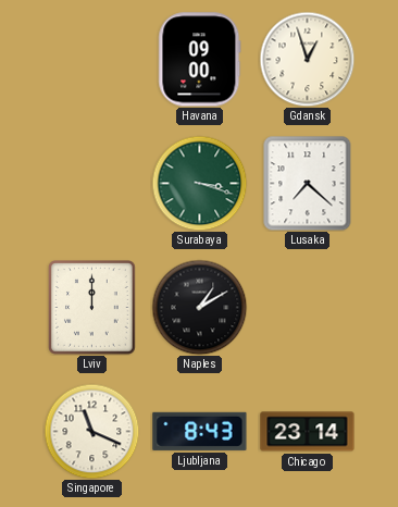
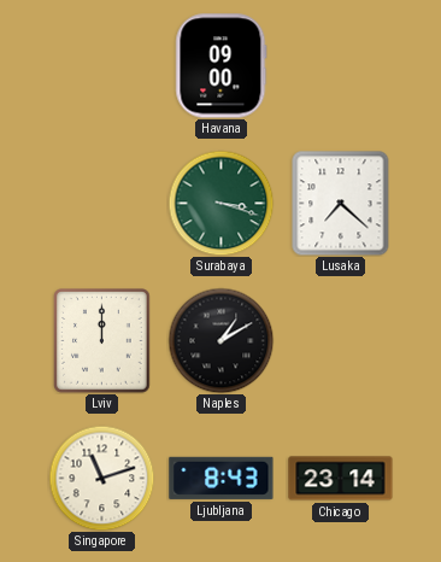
Gdansk: 12:57 -> none (307, 59)
Singapore: 11:19 -> 11:12 (101, 478)
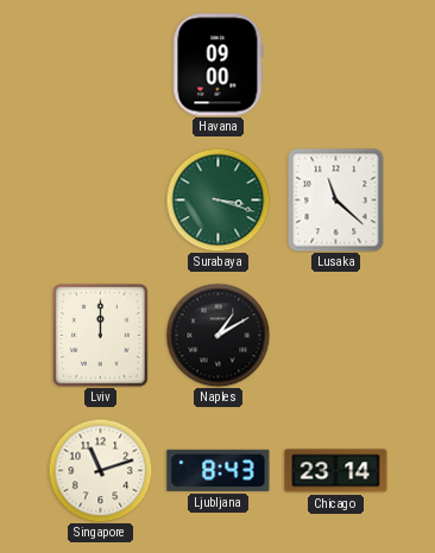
Lusaka: 7:22 -> 11:22 (336, 199)
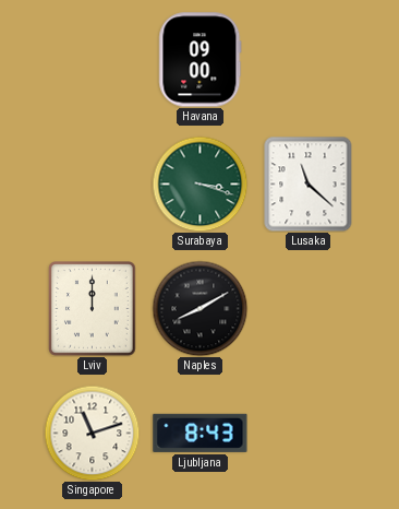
Naples: 1:10 -> 8:10 (199, 308)
Chicago: 23:14 -> none (336, 471)
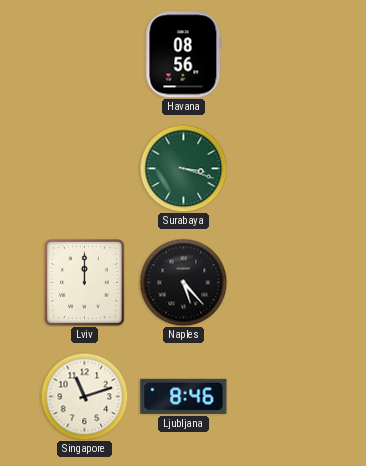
Havana: 09:00 -> 08:56 (184, 55)
Lusaka: 11:22 -> none (309, 184)
Naples: 8:10 -> 5:23 (183, 282)
Ljubljana: 8:43 -> 8:46 (184, 396)
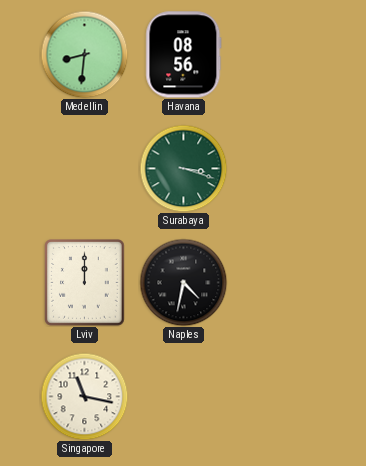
Medellin: none -> 8:31 (84, 54)
Naples: 5:23 -> 4:32 (183, 282)
Singapore: 11:12 -> 11:17 (84, 396)
Ljubljana: 8:46 -> none (184, 396)
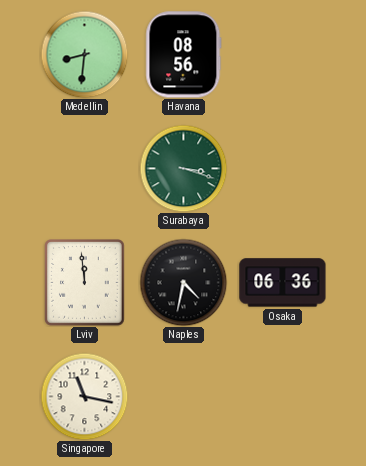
Lviv: 12:00 -> 11:59 (85, 283)
Osaka: none -> 06:36 (283, 283)
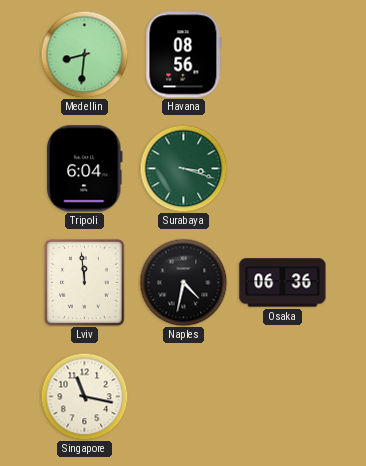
Tripoli: none -> 6:04 (84, 169)
